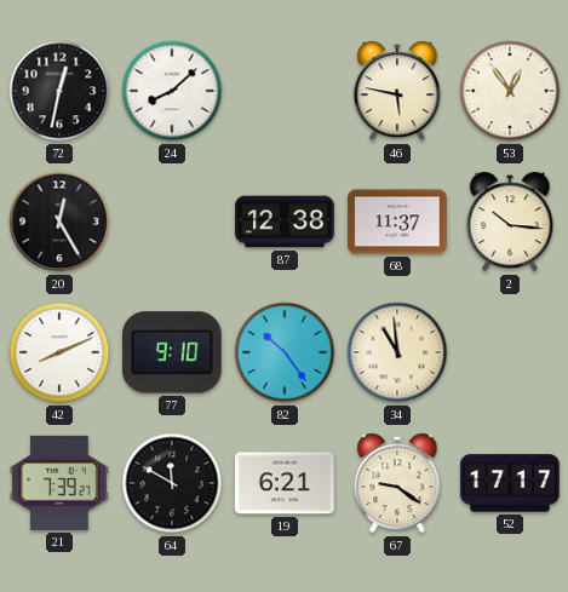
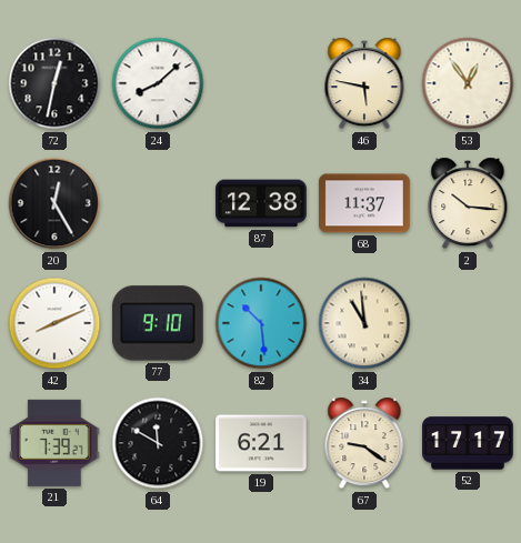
82: 10:24 -> 10:29 (261, 323)
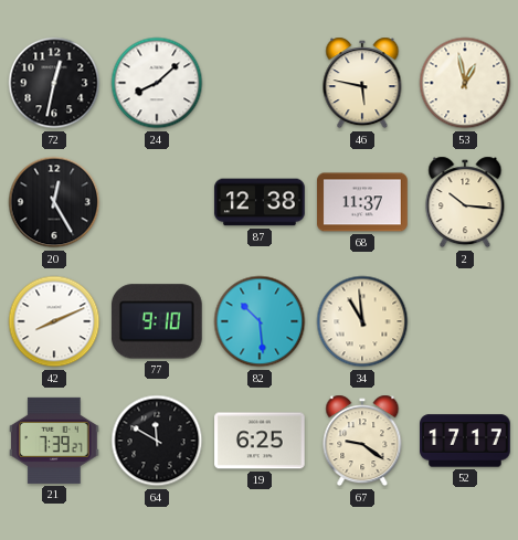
53: 12:54 -> 12:58 (465, 83)
19: 6:21 -> 6:25 (260, 441)
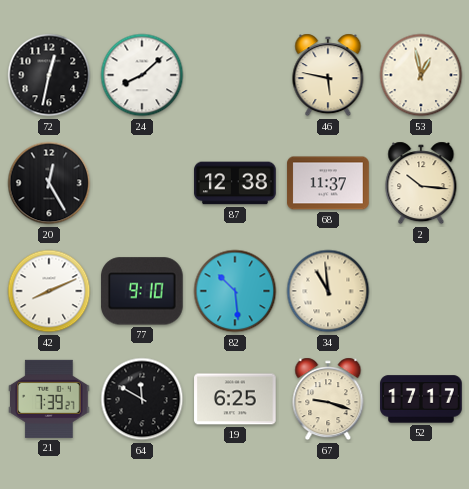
67: 9:21 -> 9:18 (328, 399)
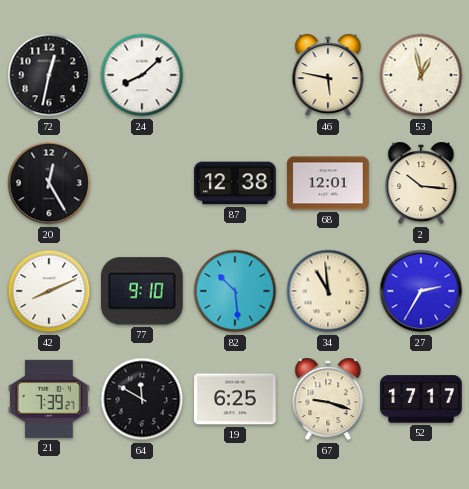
68: 11:37 -> 12:01 (328, 183)
27: none -> 2:35 (421, 291)
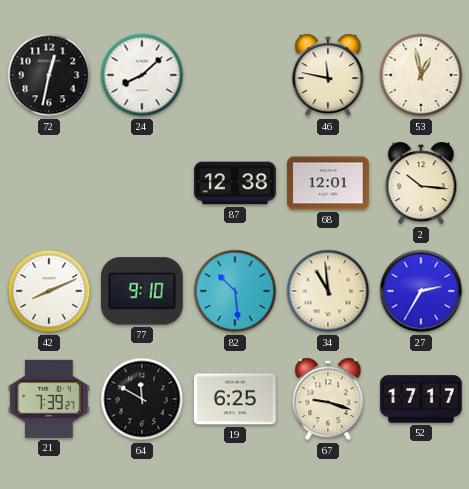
46: 5:47 -> 11:47 (328, 75)
20: 12:25 -> none (49, 183)
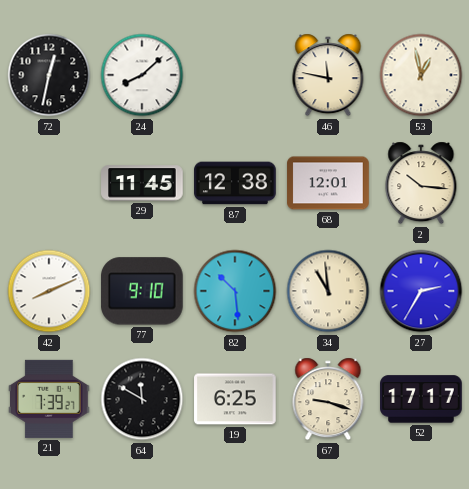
29: none -> 11:45 (142, 183)
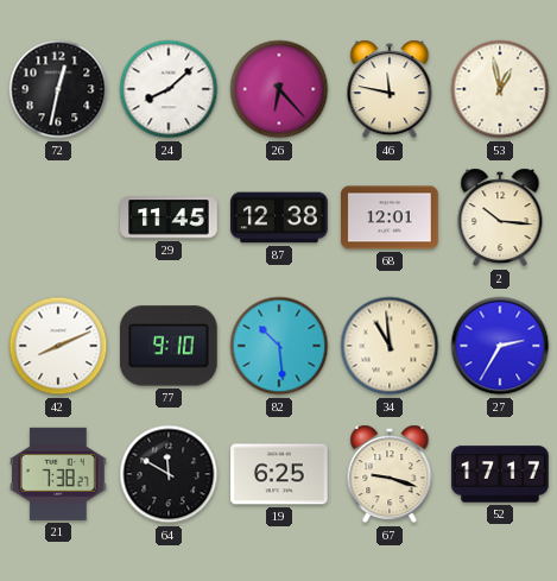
26: none -> 6:23 (279, 89)
21: 7:39 -> 7:38 (59, 474)
